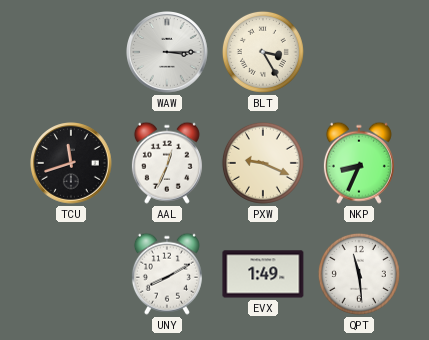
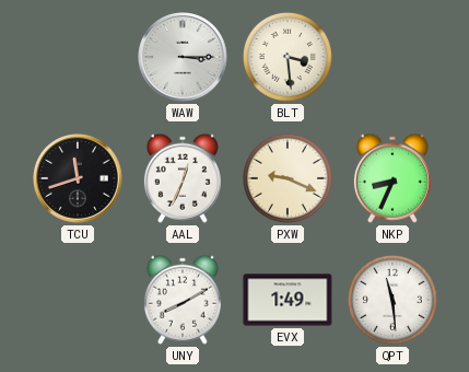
BLT: 3:25 -> 3:29 (288, 57)
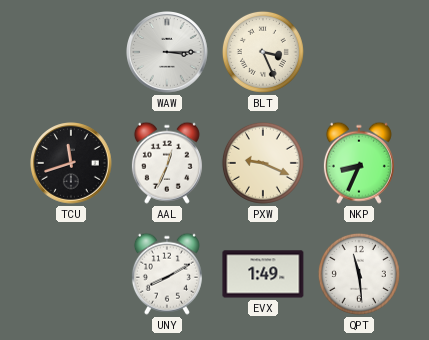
BLT: 3:29 -> 3:26 (263, 52)
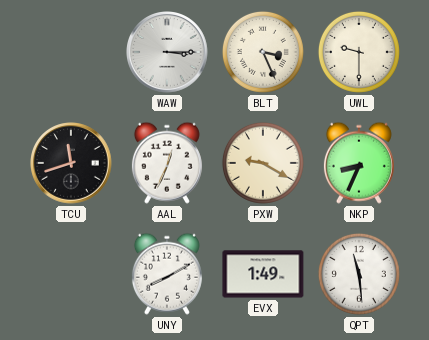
UWL: none -> 9:30 (359, 52)
PXW: 9:19 -> 9:20 (263, 163)
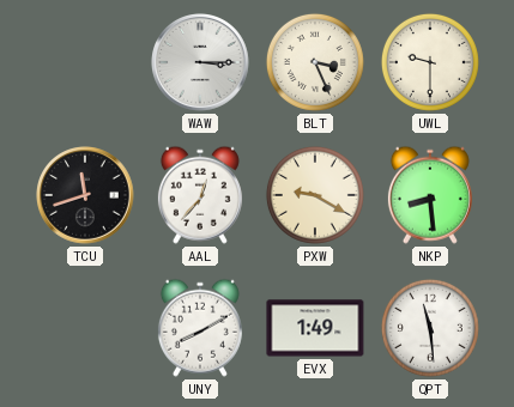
AAL: 12:34 -> 12:37 (200, 195)
NKP: 8:34 -> 8:29 (430, 195)
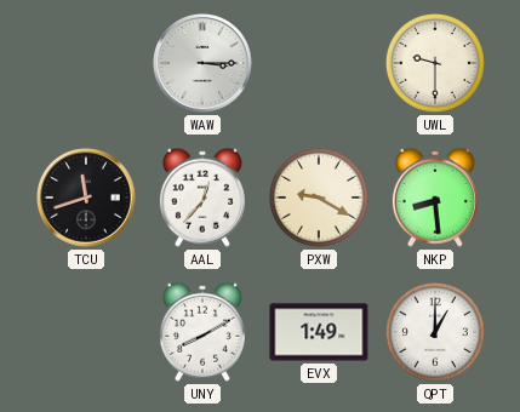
BLT: 3:26 -> none (315, 62)
QPT: 11:29 -> 1:00 (435, 332)
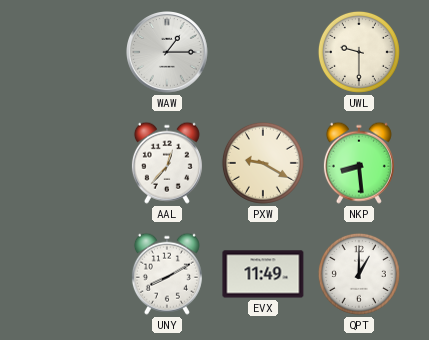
WAW: 3:15 -> 1:15 (168, 53)
TCU: 11:42 -> none (87, 199)
EVX: 1:49 -> 11:49 (263, 274)
